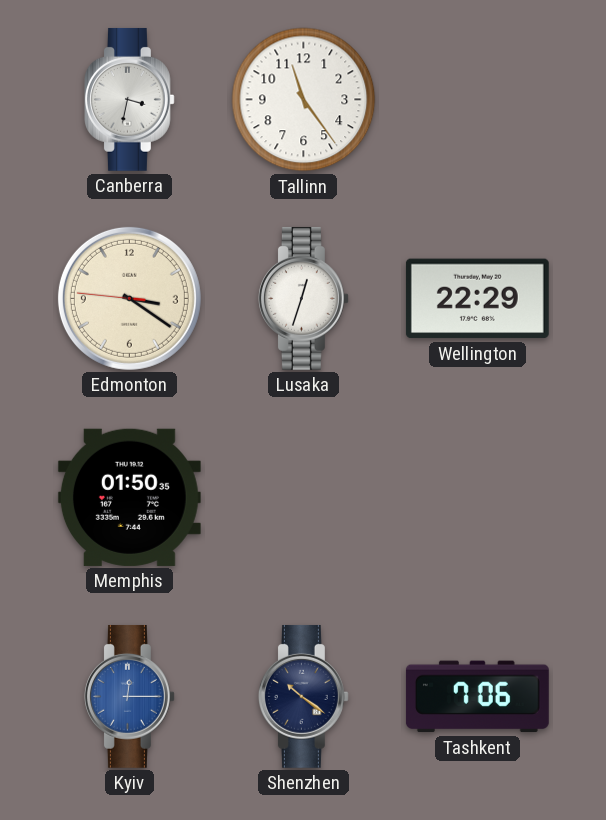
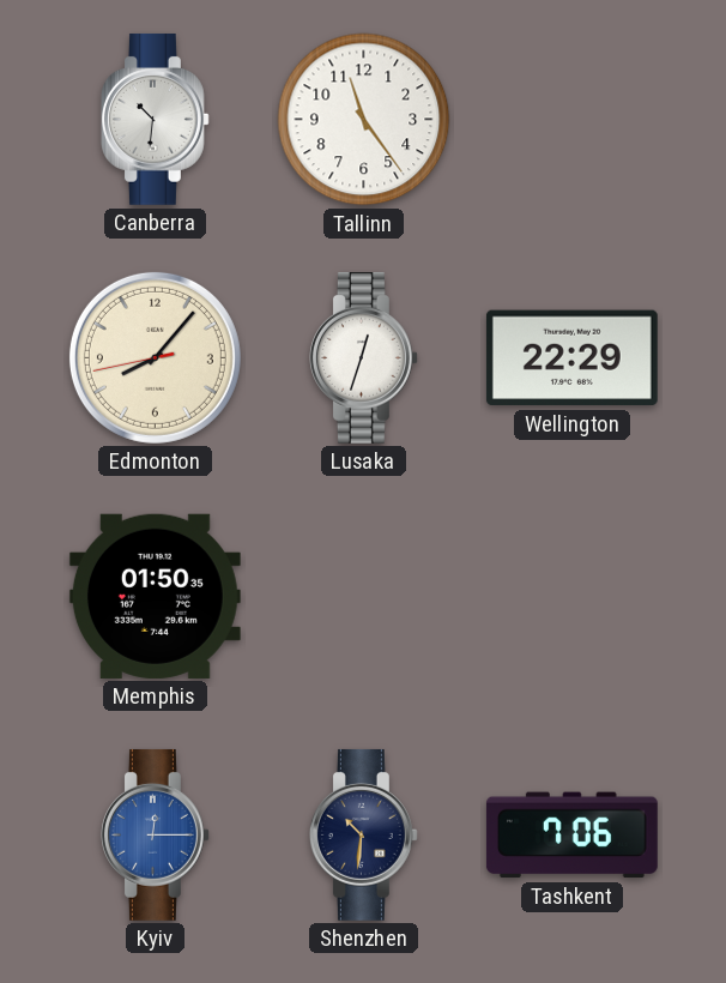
Canberra: 3:32 -> 10:31 (155, 119)
Edmonton: 3:20 -> 8:06 (155, 357)
Shenzhen: 10:21 -> 10:31 (363, 834)
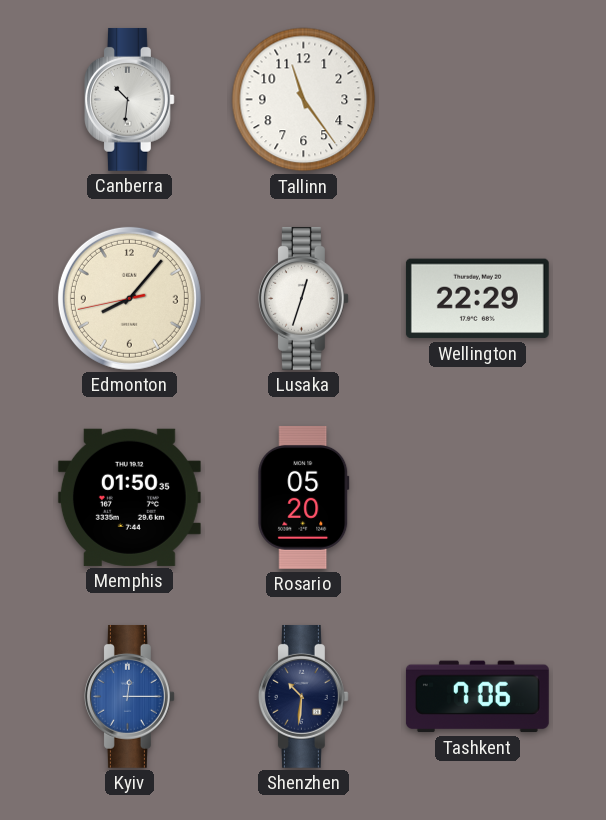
Rosario: none -> 05:20 (304, 497)
